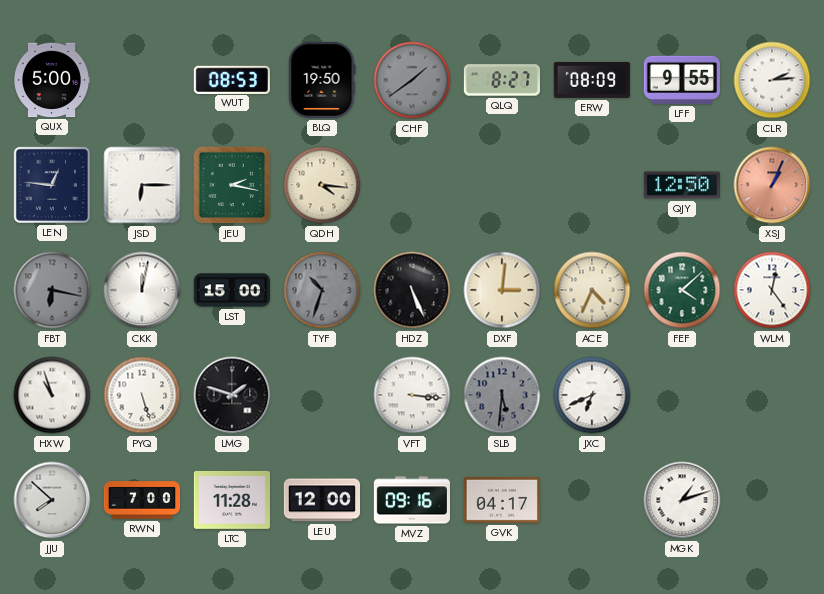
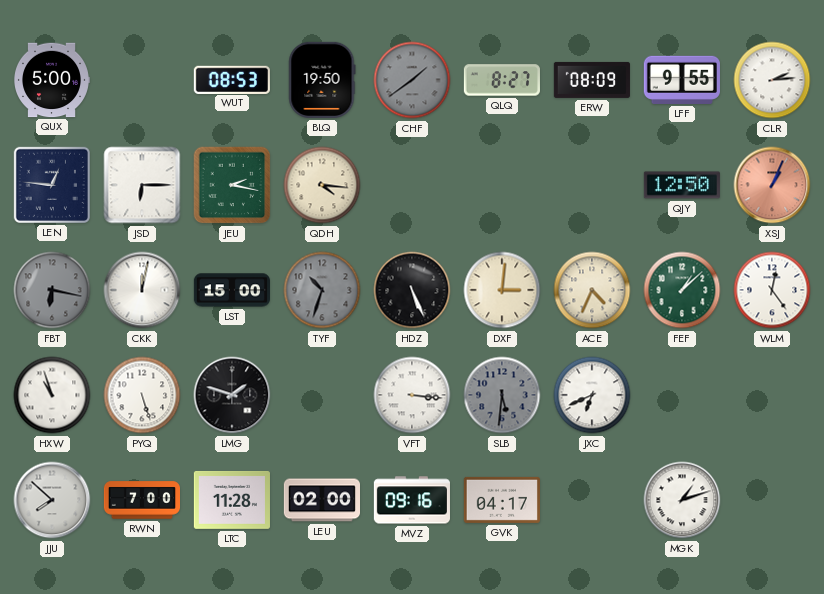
FEF: 4:08 -> 1:08 (682, 290)
LEU: 12:00 -> 02:00 (321, 500)
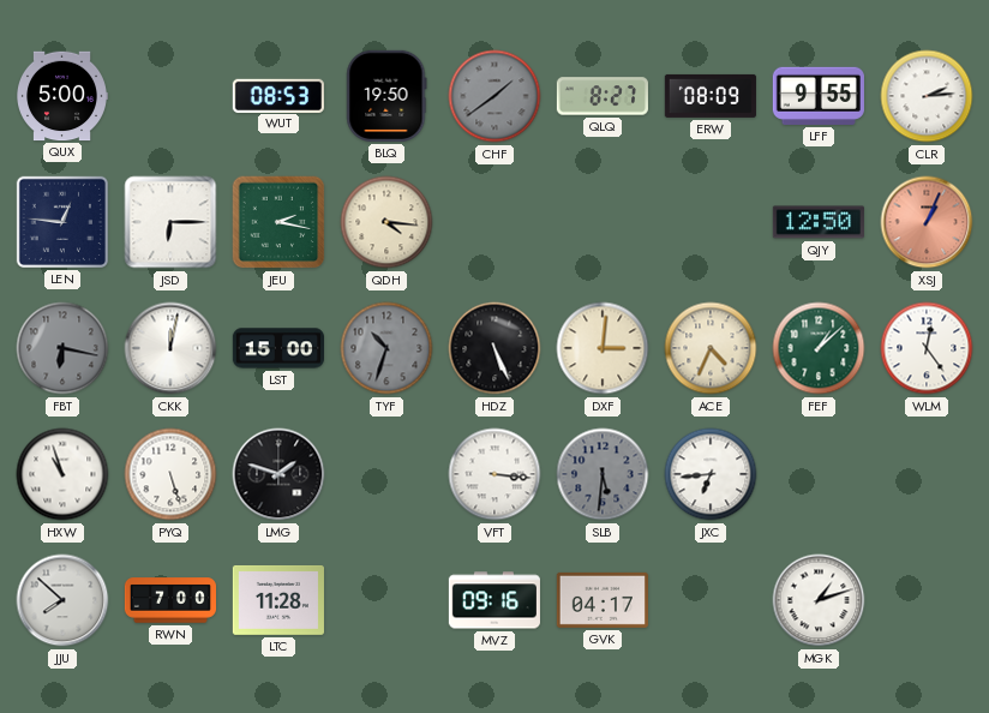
JXC: 6:41 -> 6:44 (711, 474)
LEU: 02:00 -> none (321, 500)
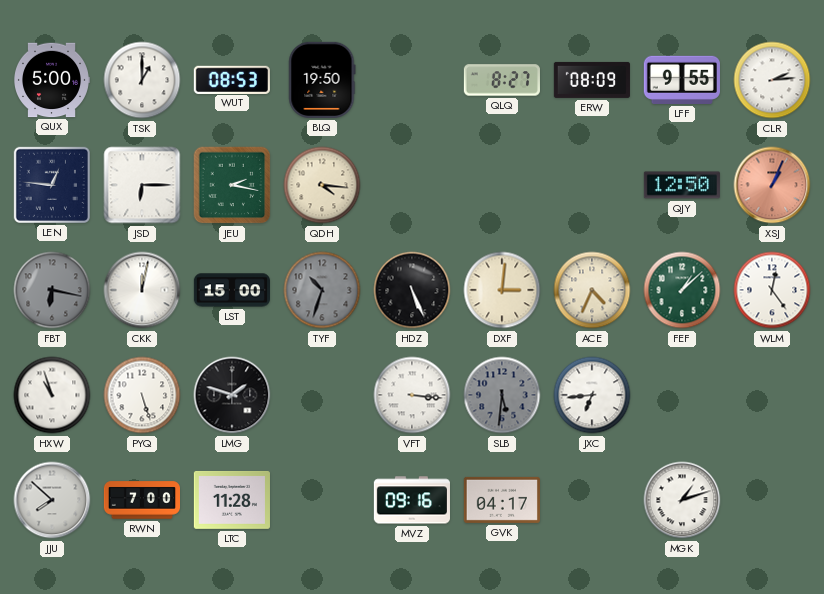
TSK: none -> 1:00 (142, 80)
CHF: 1:39 -> none (495, 96)
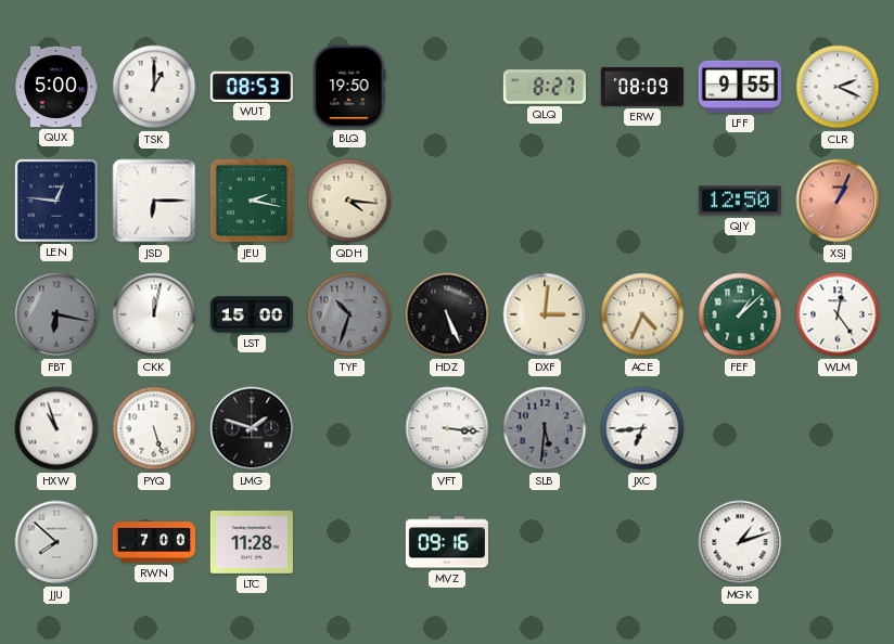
CLR: 2:14 -> 2:19 (838, 87)
GVK: 04:17 -> none (502, 500)
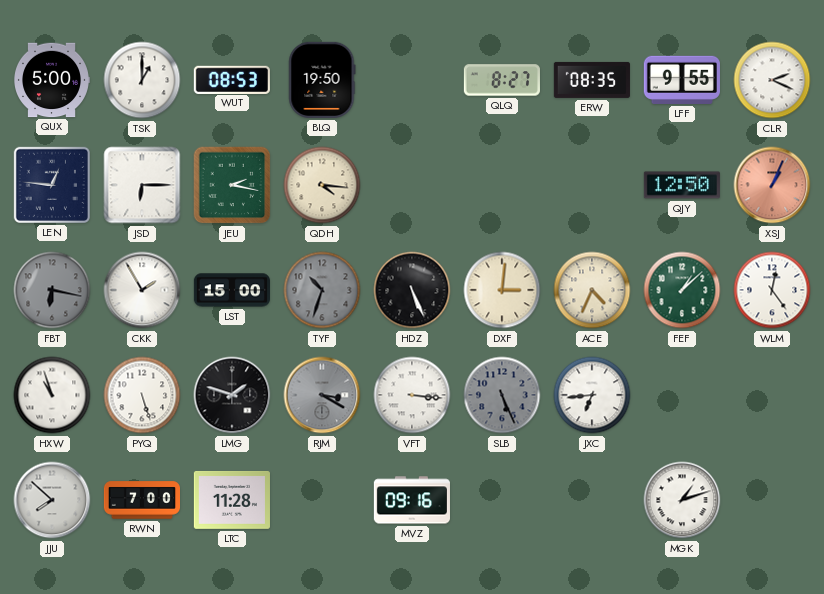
ERW: 08:09 -> 08:35 (592, 80)
CKK: 12:02 -> 1:55 (142, 290)
RJM: none -> 3:20 (322, 395)
SLB: 5:31 -> 5:26 (502, 395)
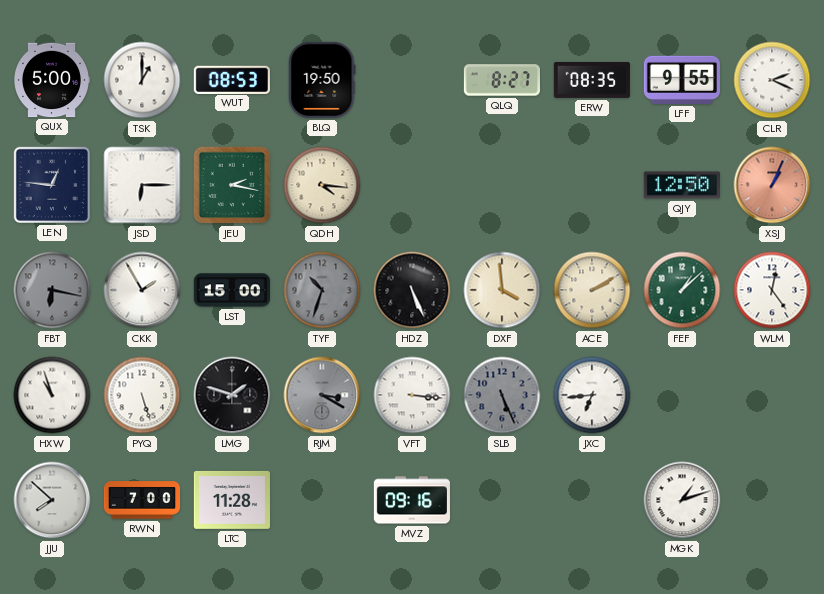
DXF: 3:01 -> 3:59 (502, 290)
ACE: 4:34 -> 2:10 (592, 290)
